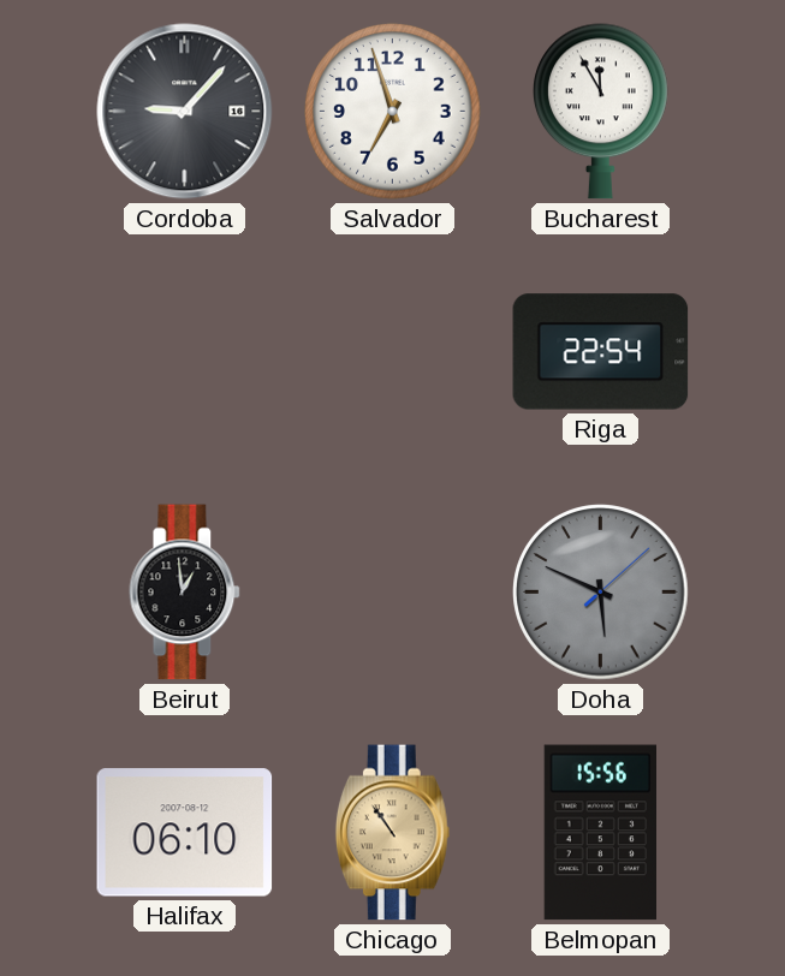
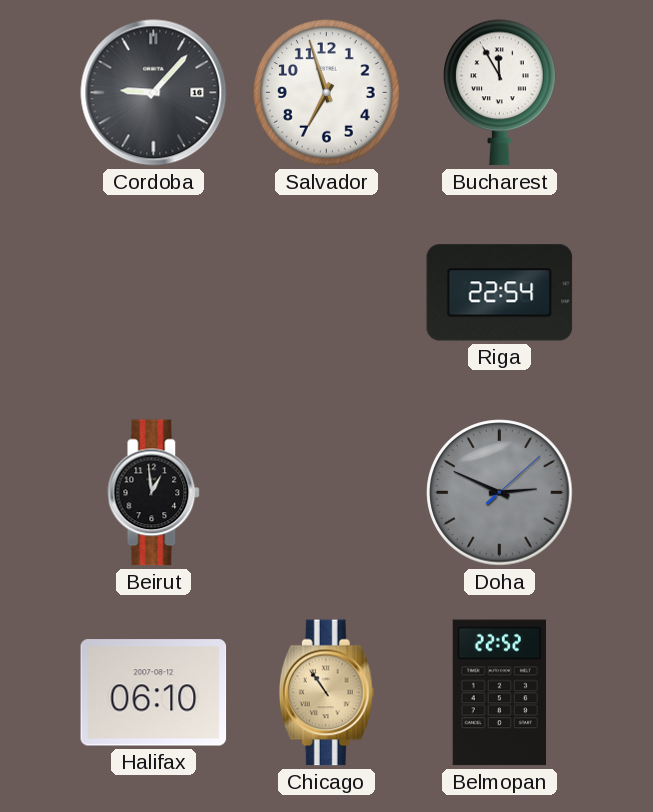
Doha: 5:49 -> 2:49 (500, 493)
Belmopan: 15:56 -> 22:52 (499, 693)
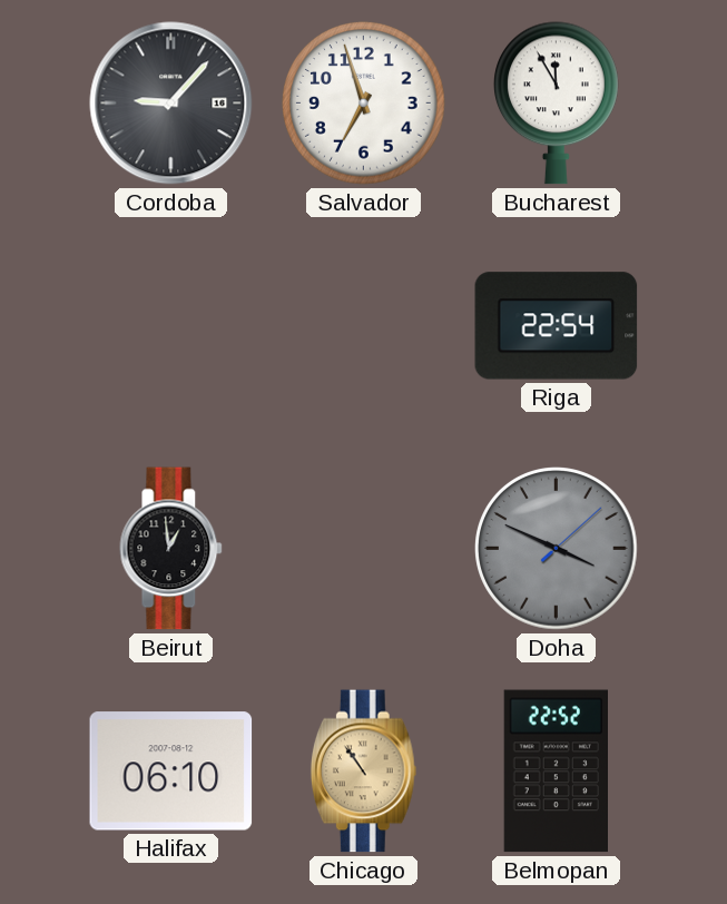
Doha: 2:49 -> 3:49 (557, 549)
